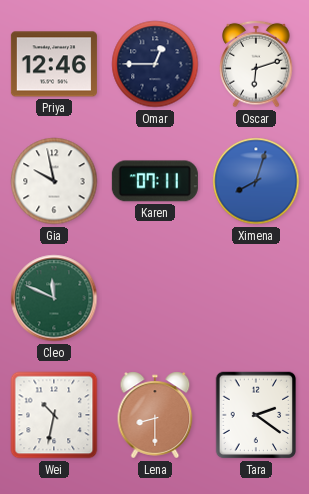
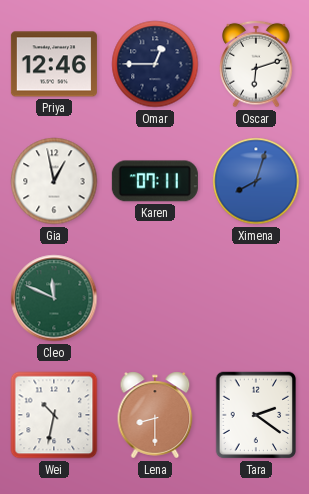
Gia: 9:58 -> 12:58 (54, 181)
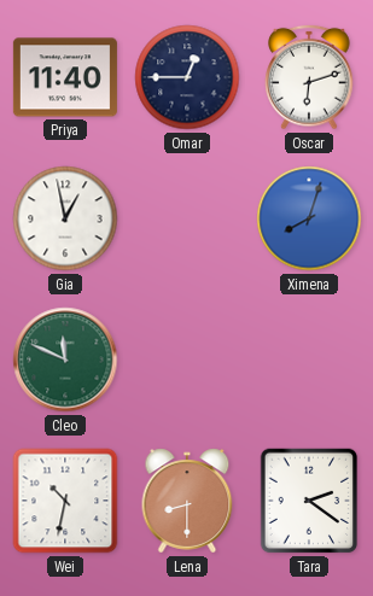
Priya: 12:46 -> 11:40 (65, 77)
Karen: 07:11 -> none (155, 181)
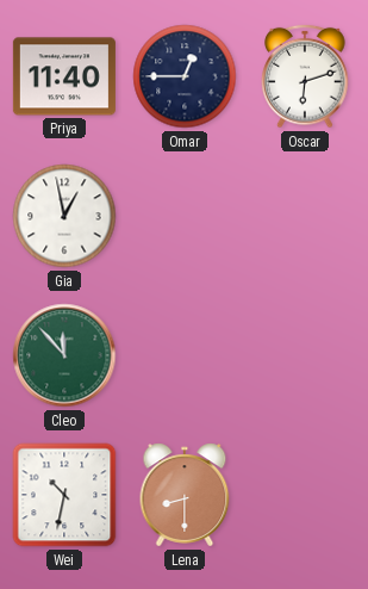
Ximena: 8:03 -> none (309, 218)
Cleo: 11:49 -> 11:53 (64, 355)
Tara: 2:21 -> none (309, 501)
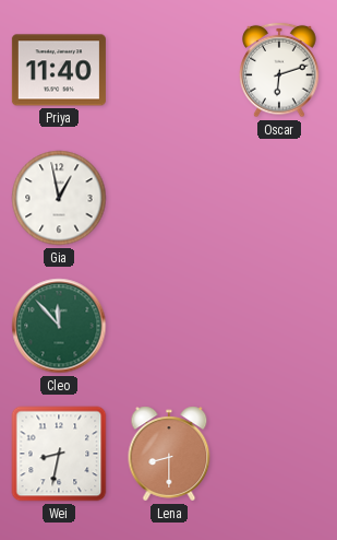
Omar: 12:45 -> none (185, 76)
Wei: 10:32 -> 8:32 (59, 454)
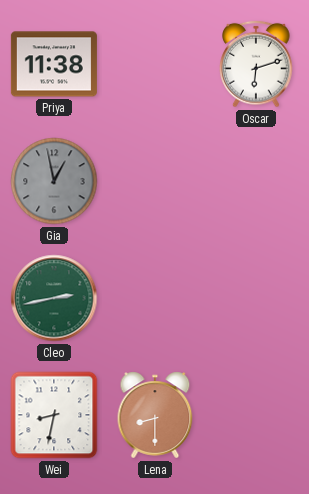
Priya: 11:40 -> 11:38 (54, 64)
Gia dial: white -> grey (54, 181)
Cleo: 11:53 -> 2:43 (54, 298)
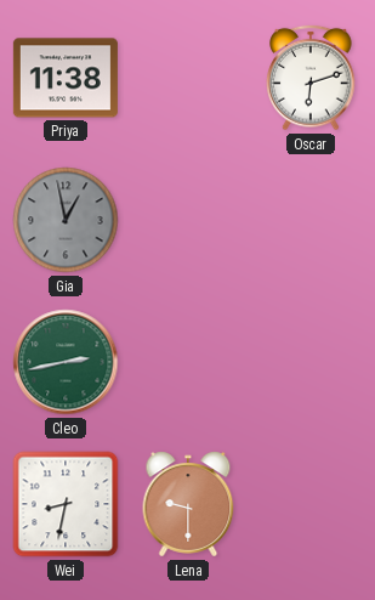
Lena: 8:30 -> 9:30 (188, 504)
